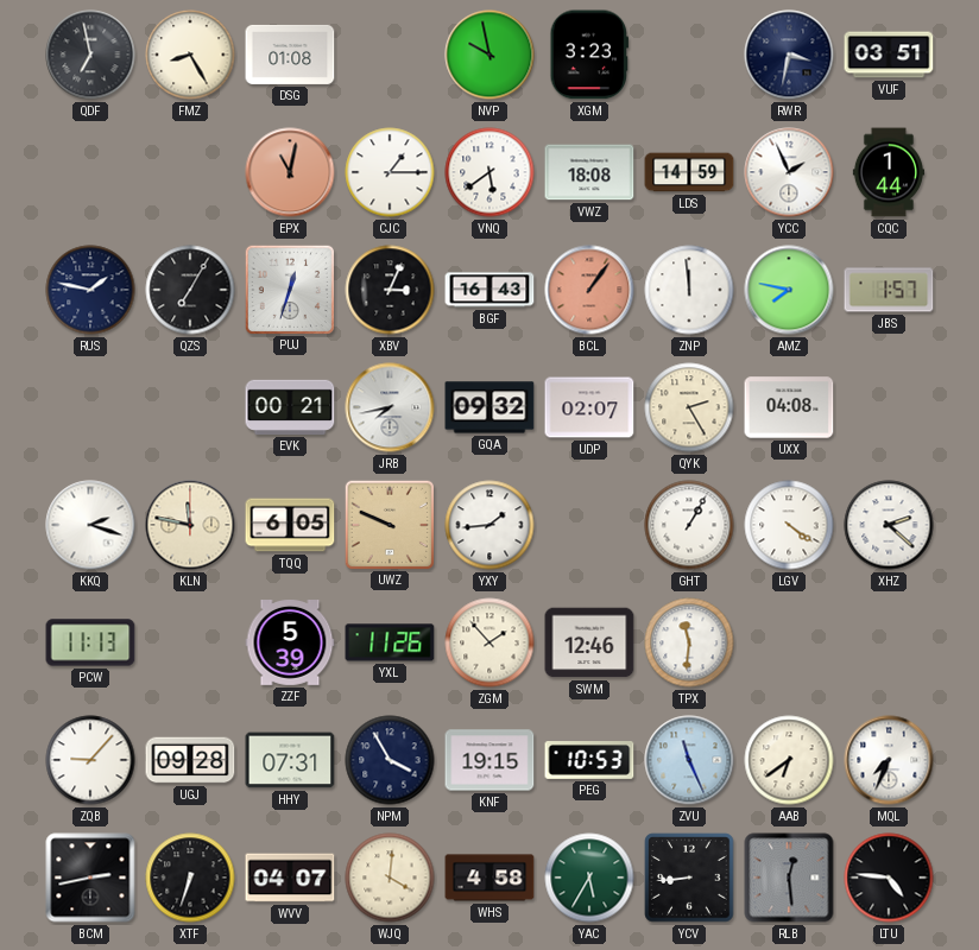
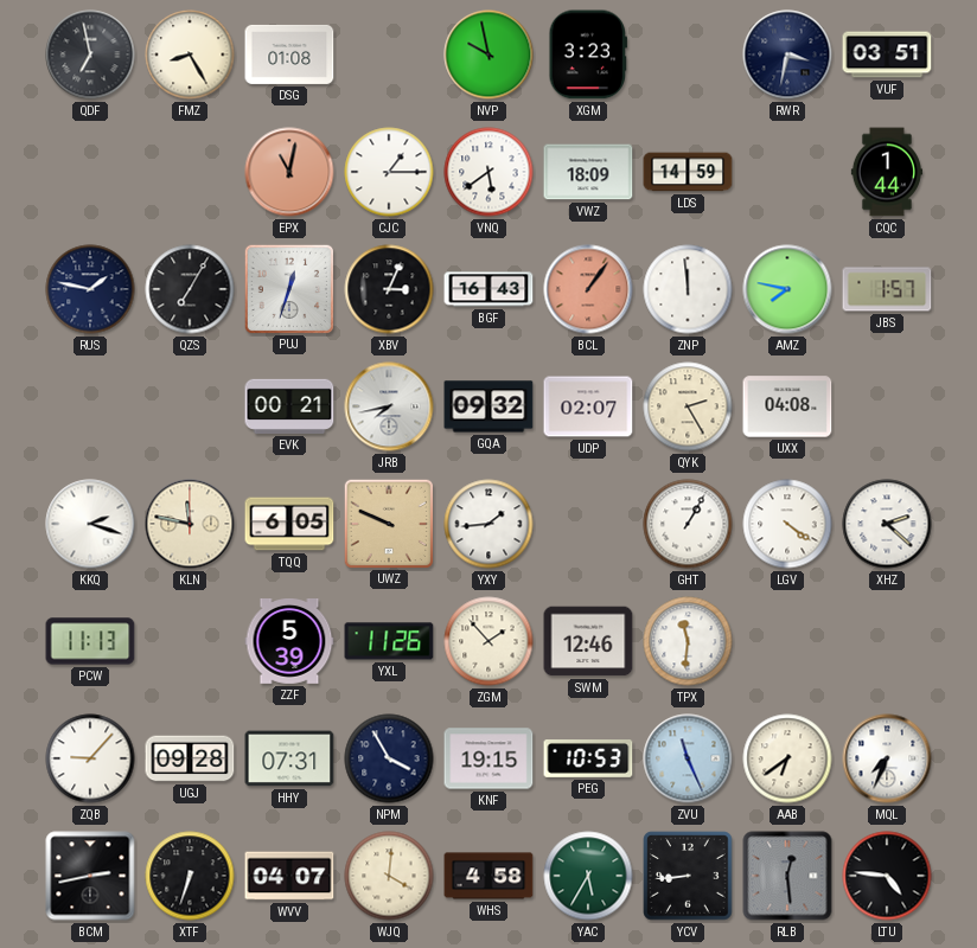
VWZ: 18:08 -> 18:09 (588, 172)
YCC: 1:56 -> none (789, 172)
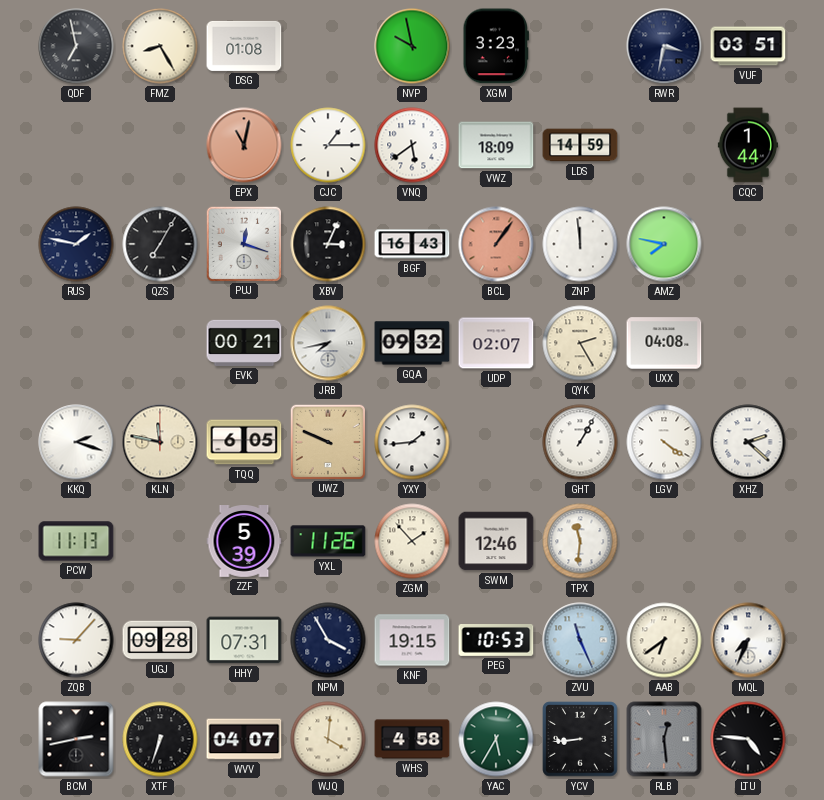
PUJ: 12:33 -> 12:18 (243, 243)
JBS: 1:57 -> none (887, 289)
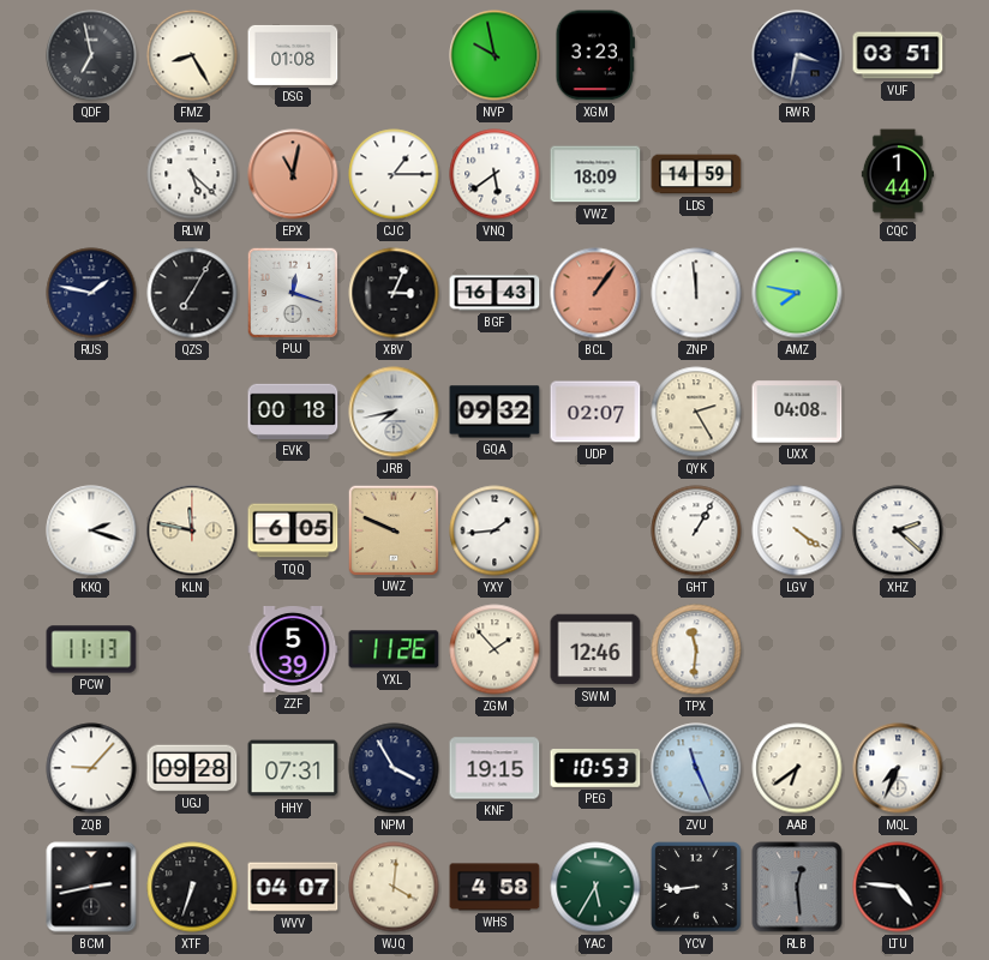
RLW: none -> 5:22 (192, 174)
EVK: 00:21 -> 00:18 (293, 412)
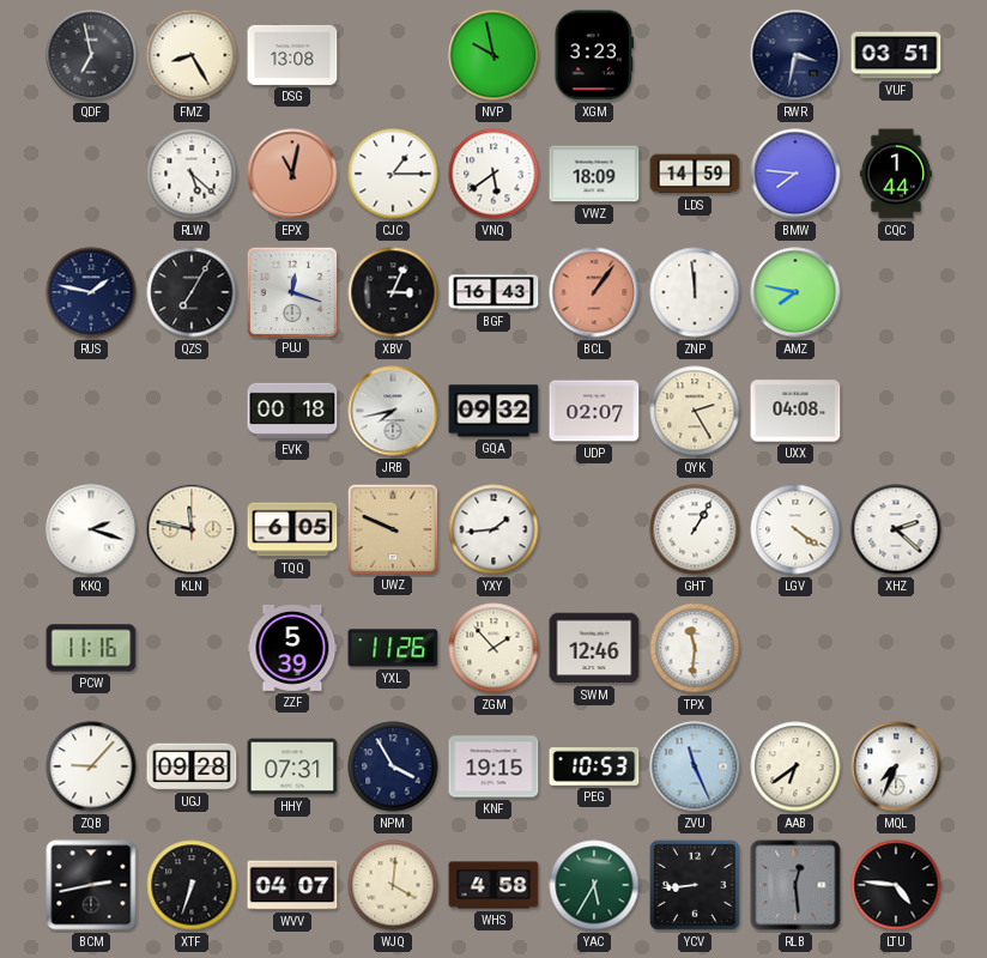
DSG: 01:08 -> 13:08 (292, 55)
BMW: none -> 7:46 (795, 174)
PCW: 11:13 -> 11:16 (91, 648)
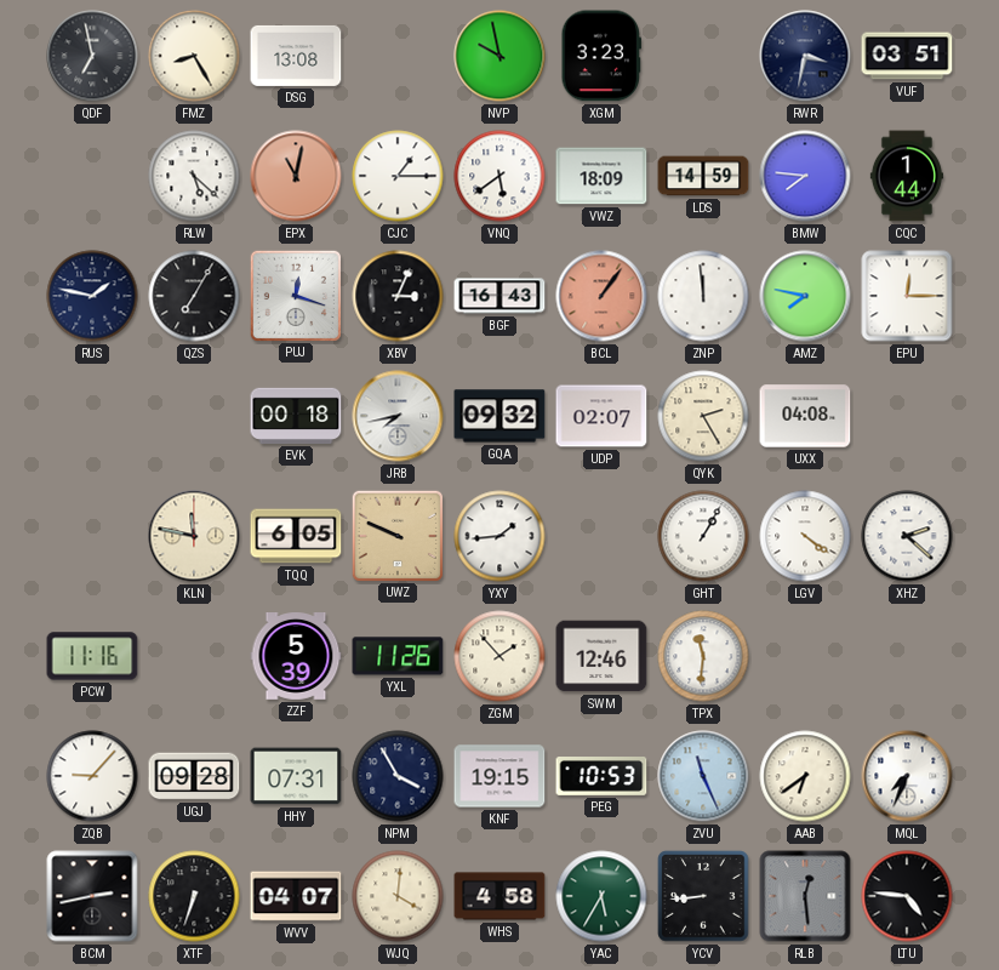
EPU: none -> 12:15 (907, 296)
KKQ: 2:18 -> none (91, 529)
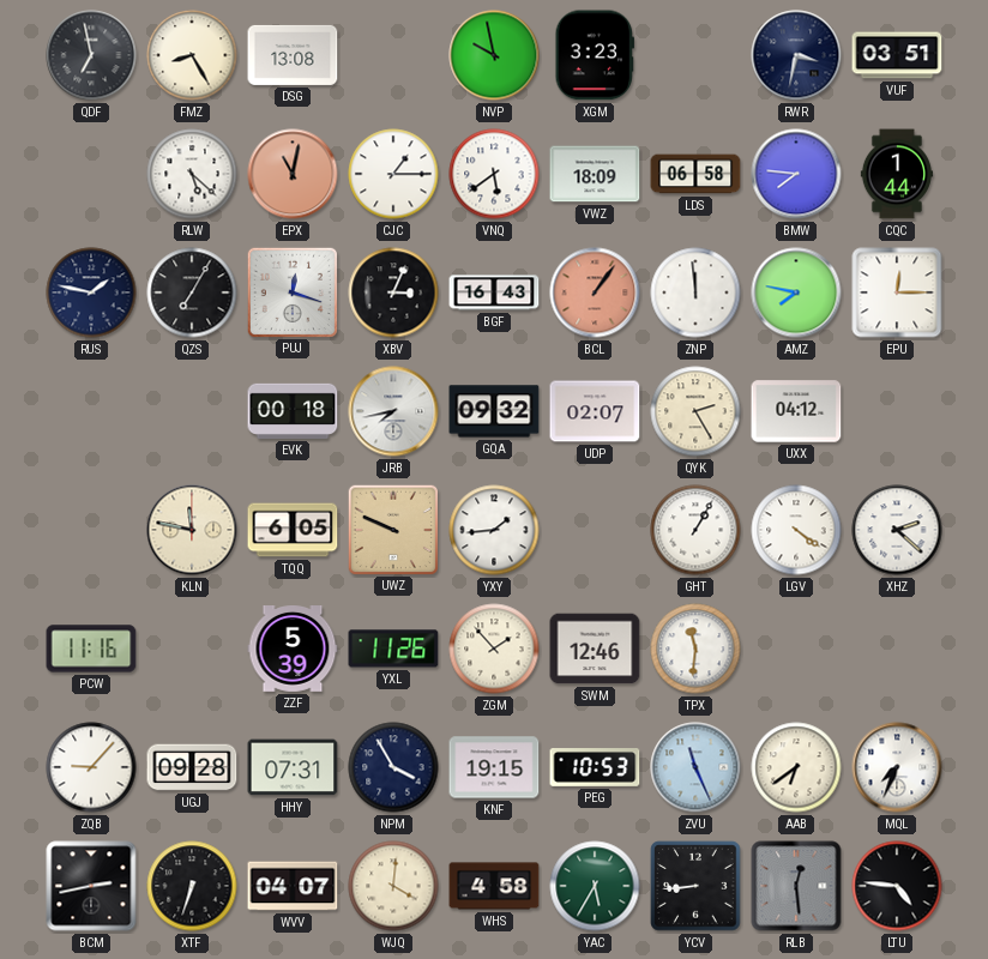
LDS: 14:59 -> 06:58 (695, 174)
UXX: 04:08 -> 04:12 (796, 411)
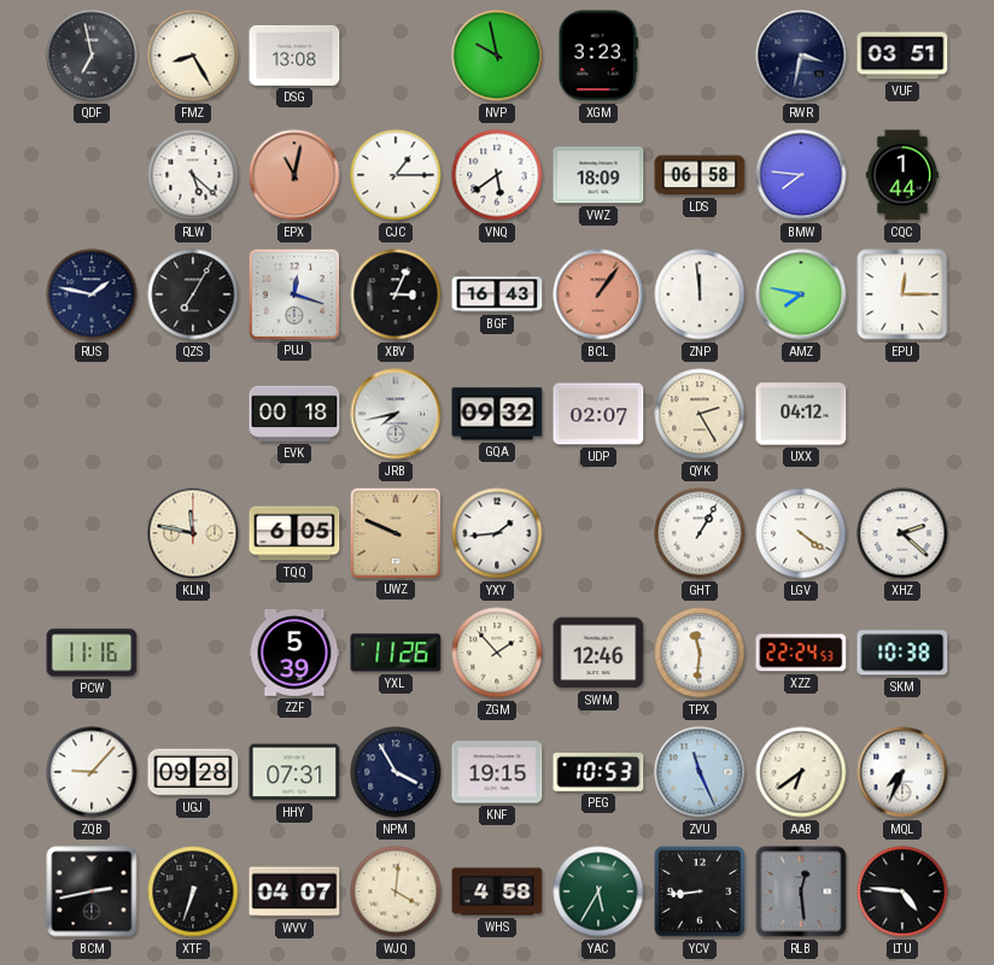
XZZ: none -> 22:24 (801, 653)
SKM: none -> 10:38 (902, 653)
